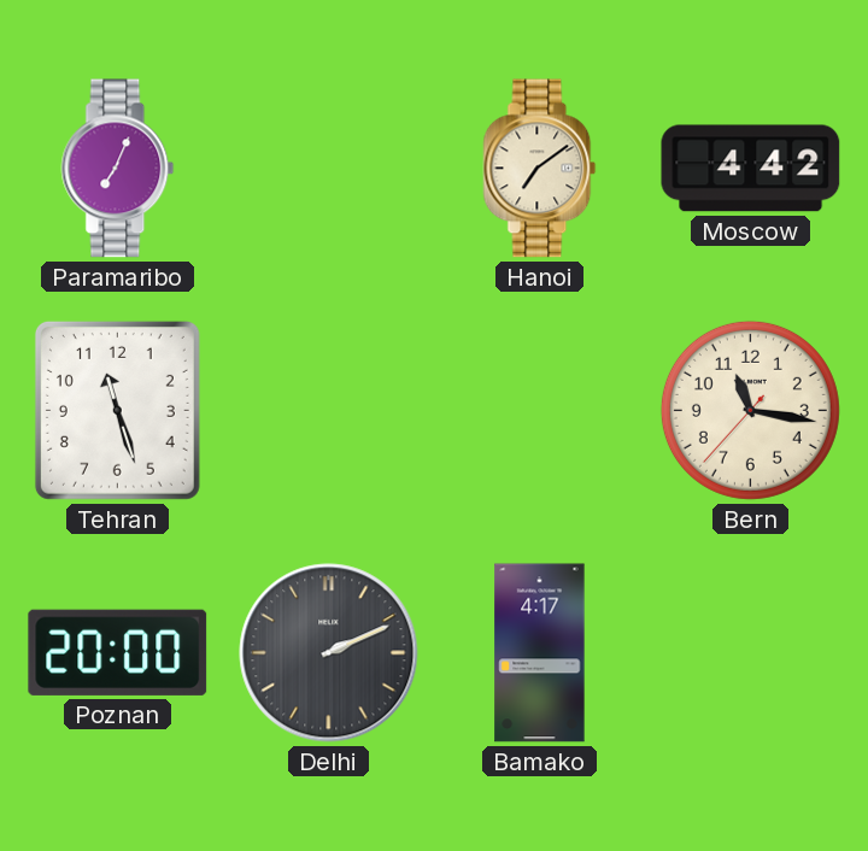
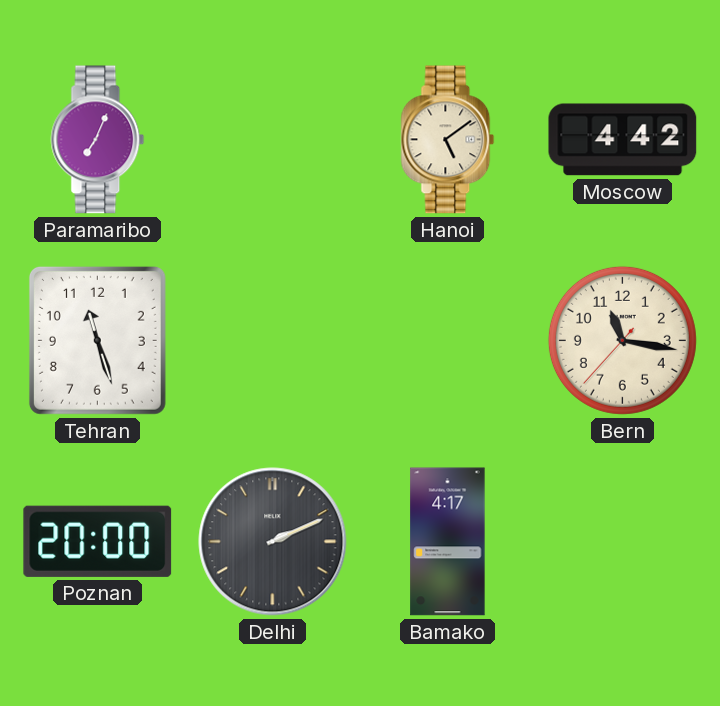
Hanoi: 7:09 -> 5:09 (448, 140)
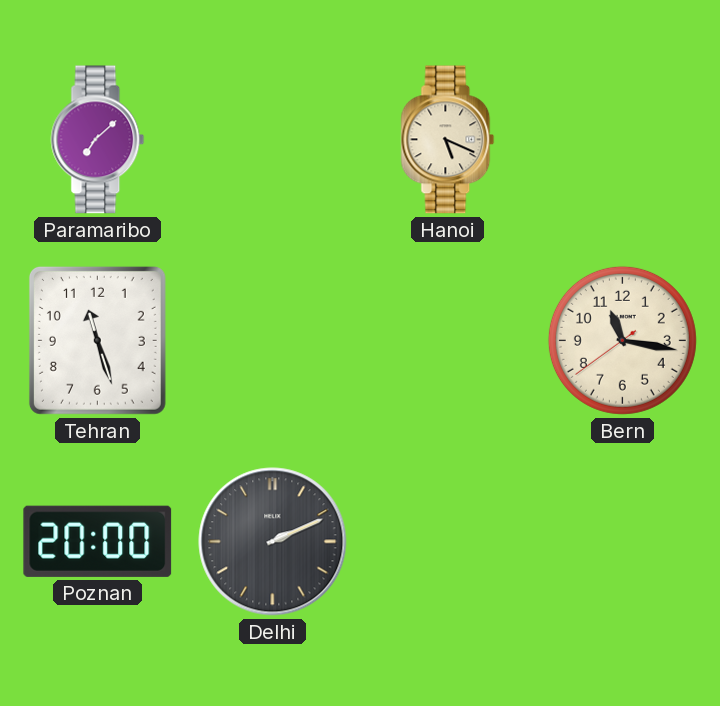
Paramaribo: 7:04 -> 7:08 (98, 140)
Hanoi: 5:09 -> 5:19 (448, 140)
Moscow: 4:42 -> none (623, 140)
Bern: 11:16:37 -> 11:16:39 (622, 340)
Bamako: 4:17 -> none (448, 542)
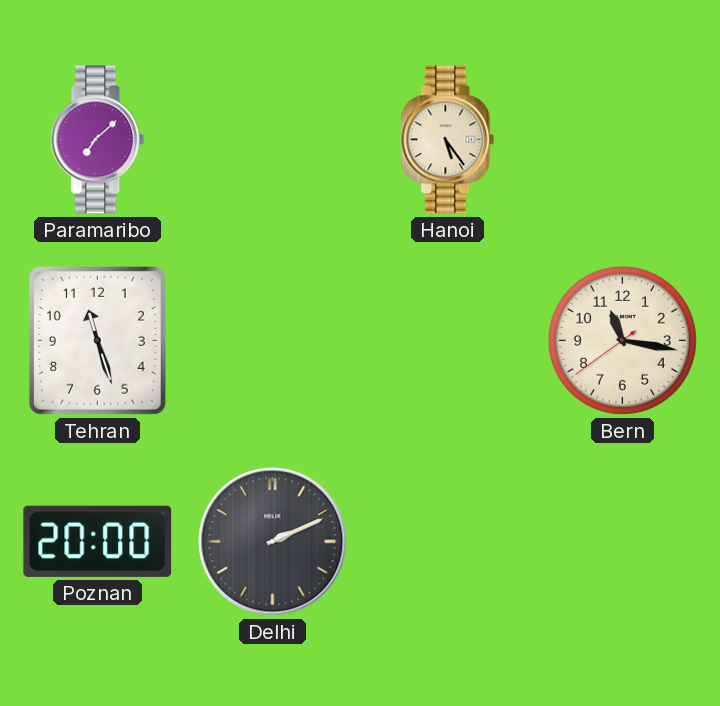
Hanoi: 5:19 -> 5:24 (448, 140)
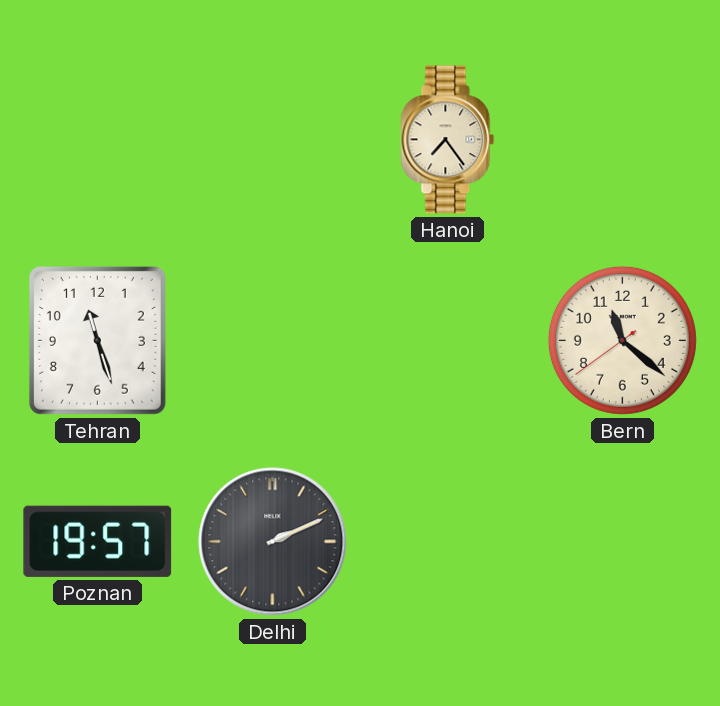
Paramaribo: 7:08 -> none (98, 140)
Hanoi: 5:24 -> 7:24 (448, 140)
Bern: 11:16 -> 11:21 (622, 340)
Poznan: 20:00 -> 19:57 (98, 541)
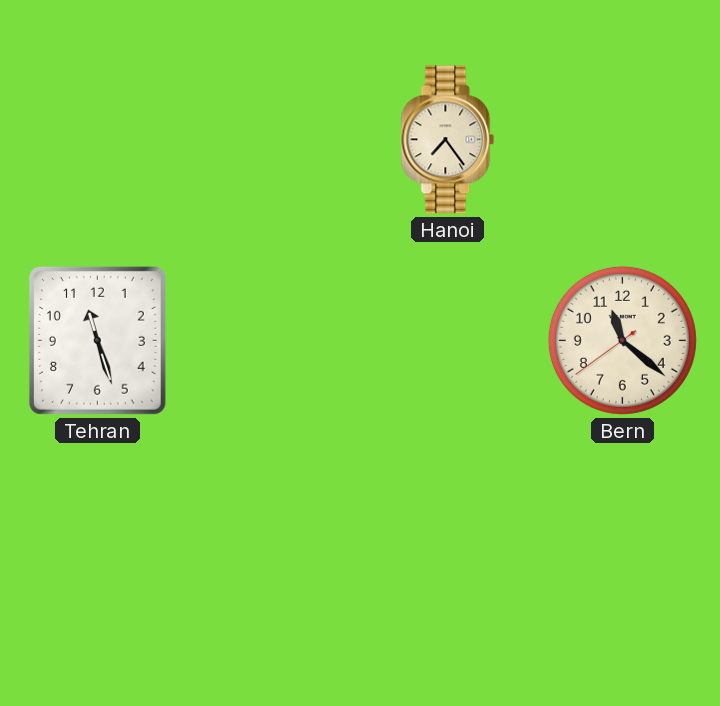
Poznan: 19:57 -> none (98, 541)
Delhi: 2:11 -> none (273, 542)
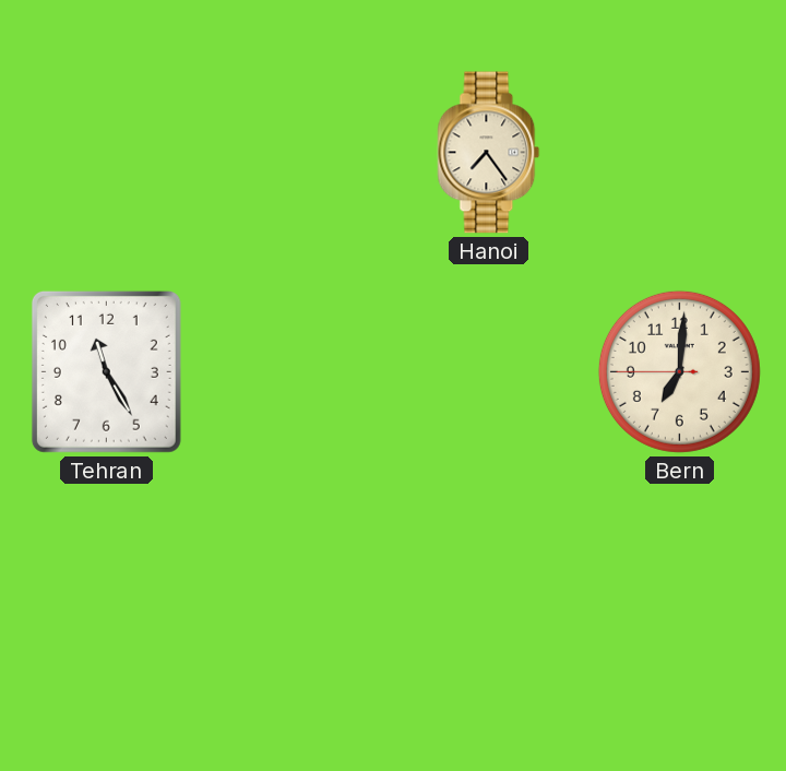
Tehran: 11:27 -> 11:25 (106, 371)
Bern: 11:21 -> 7:00 (679, 371)
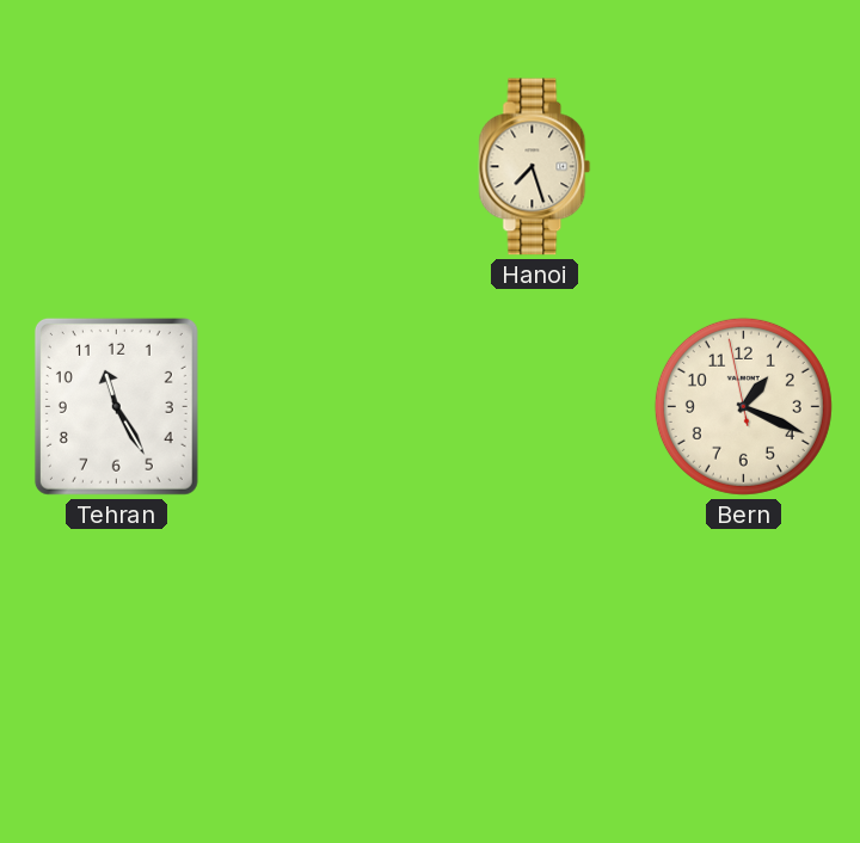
Hanoi: 7:24 -> 7:27 (535, 167)
Bern: 7:00 -> 1:18 (743, 406)
